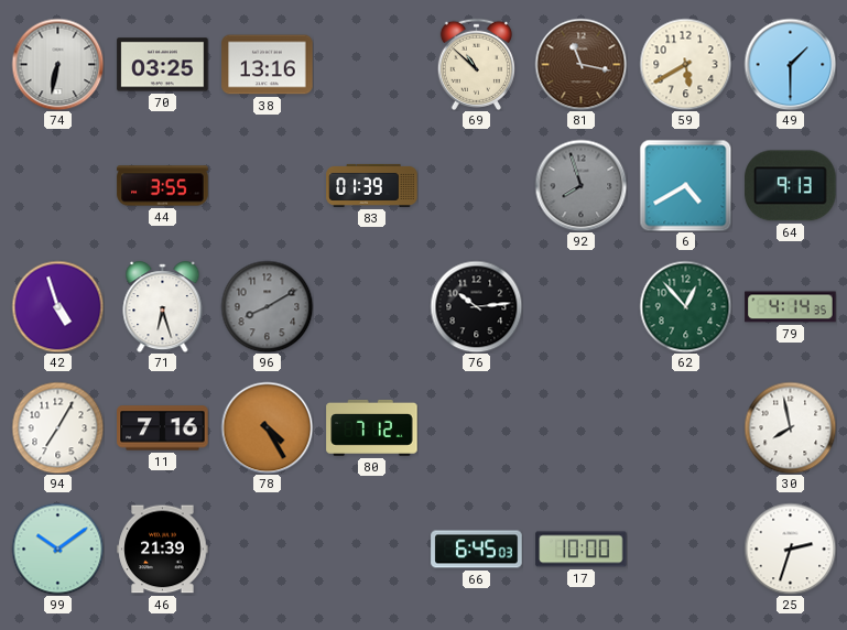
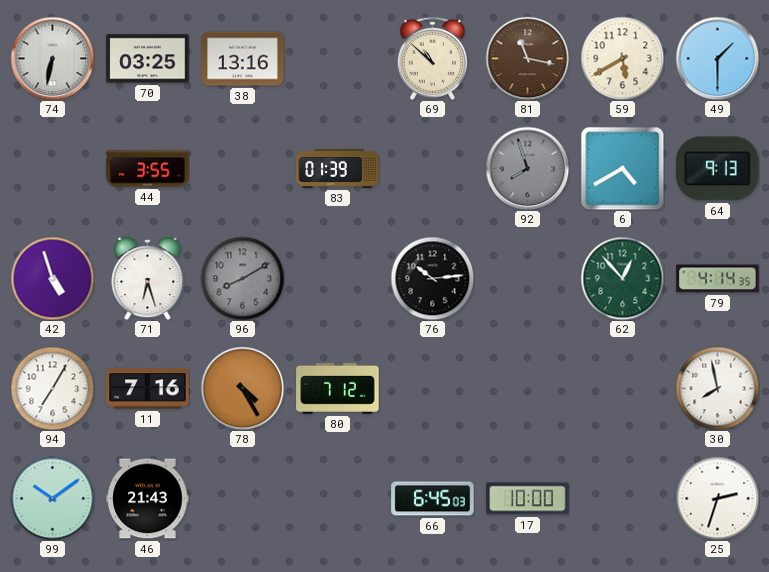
46: 21:39 -> 21:43 (148, 499)
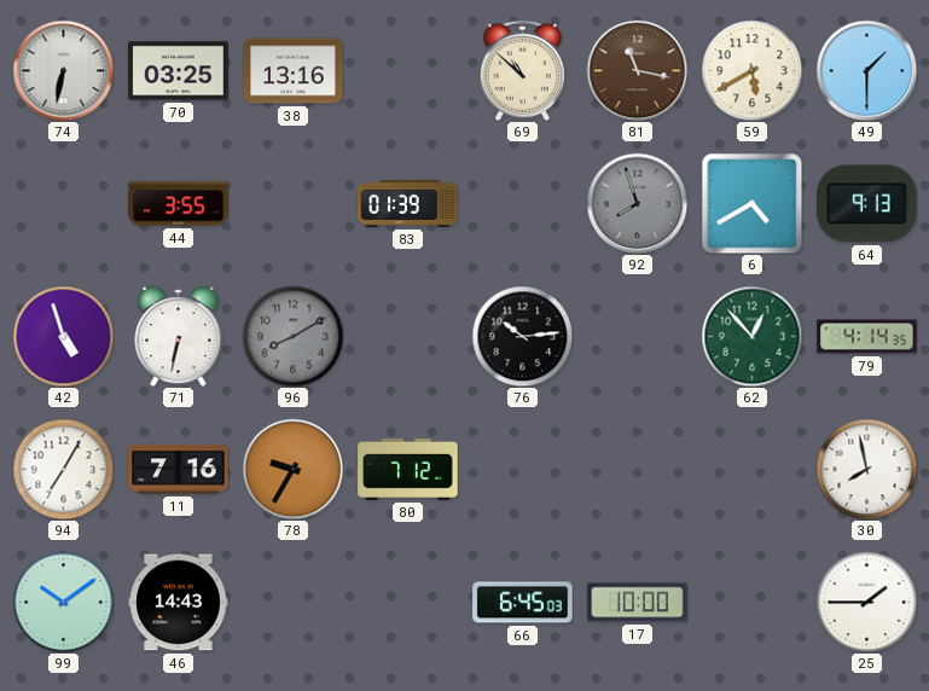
71: 6:27 -> 6:32 (179, 337)
78: 4:25 -> 9:35 (292, 469)
46: 21:43 -> 14:43 (179, 603)
25: 2:33 -> 1:45 (866, 602)
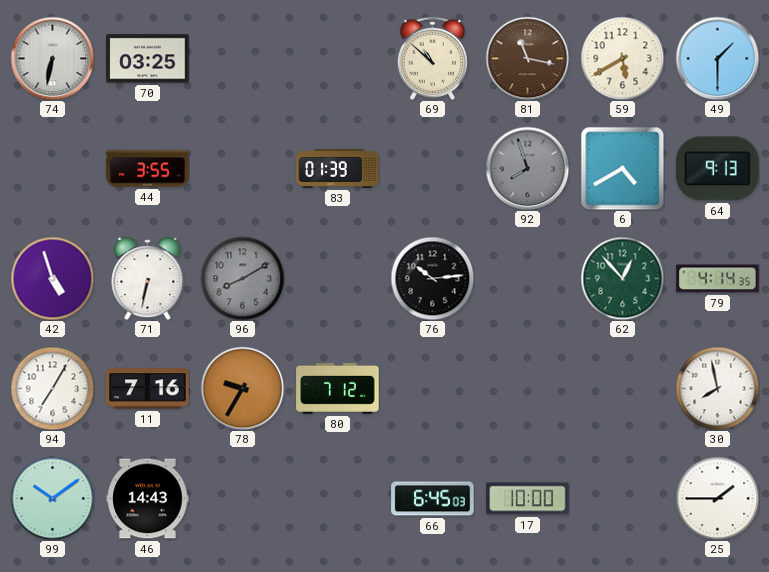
38: 13:16 -> none (294, 71)
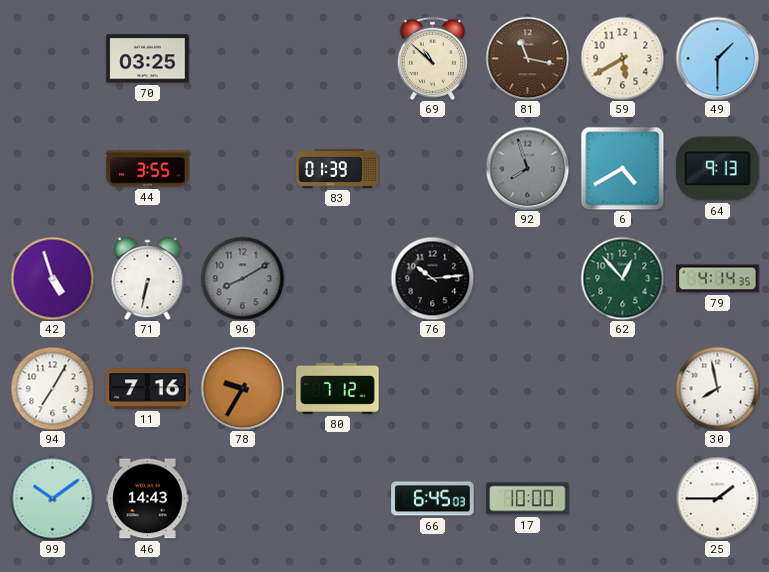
74: 6:32 -> none (52, 58)
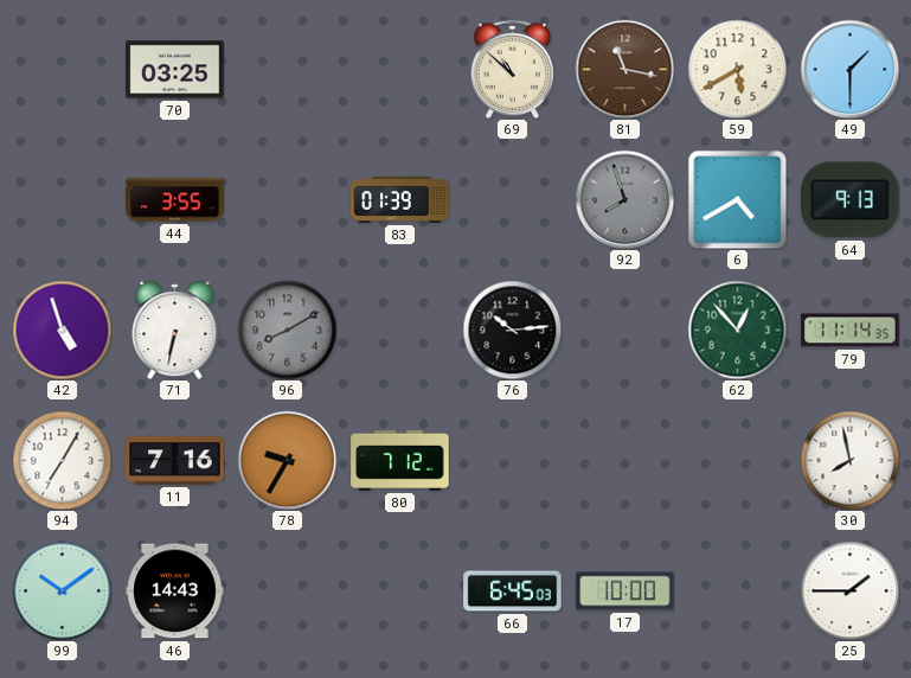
79: 4:14 -> 11:14 (851, 331)
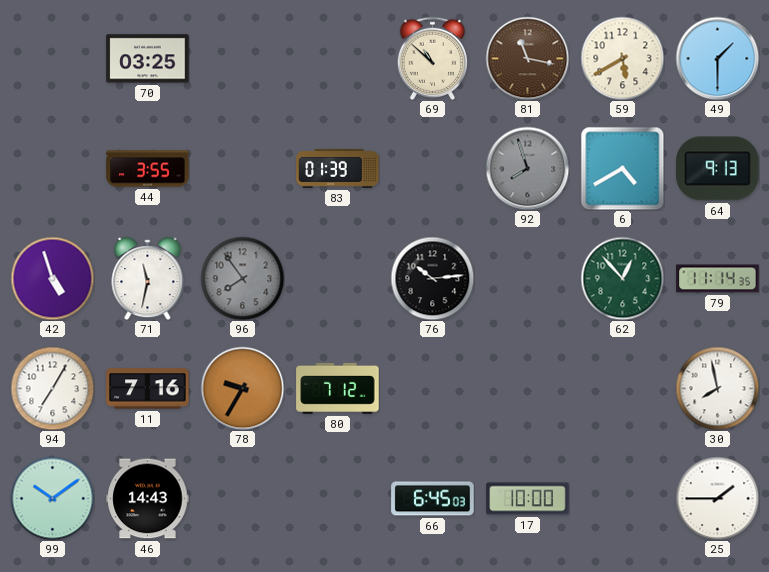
71: 6:32 -> 11:32 (148, 279)
96: 8:10 -> 7:54 (242, 278)
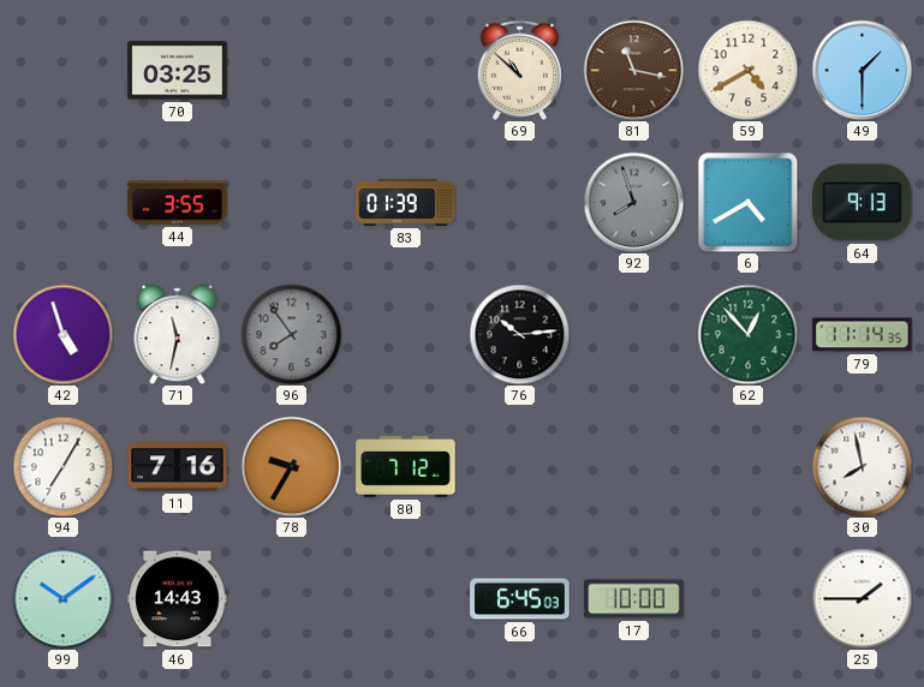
59: 5:40 -> 4:40 (747, 70)
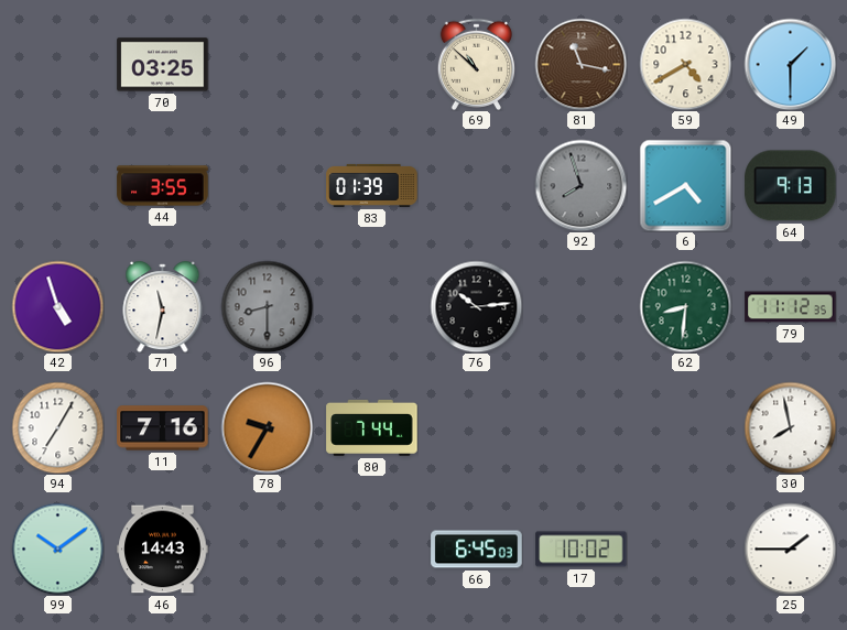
96: 7:54 -> 8:30 (267, 306)
62: 12:53 -> 8:31 (685, 306)
79: 11:14 -> 11:12 (791, 307)
80: 7:12 -> 7:44 (372, 427)
17: 10:00 -> 10:02 (582, 550)
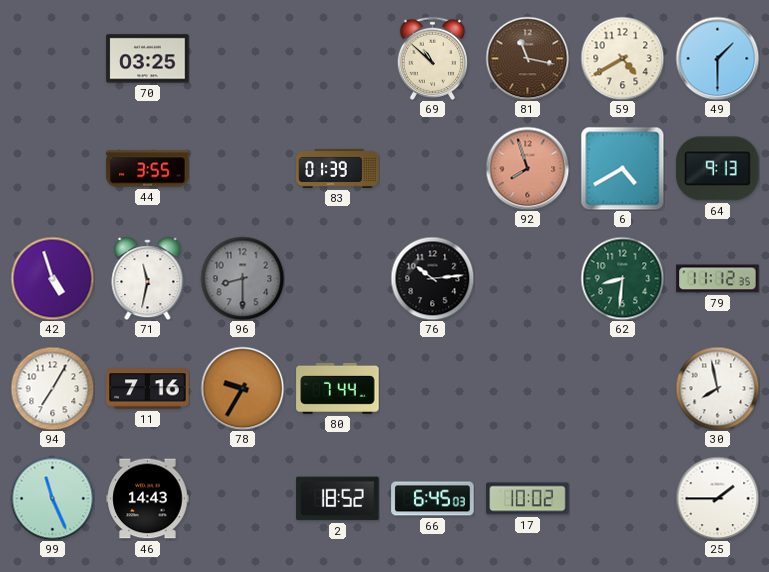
92 dial: grey -> salmon (527, 168)
99: 10:09 -> 11:26 (52, 498)
2: none -> 18:52 (338, 499)
